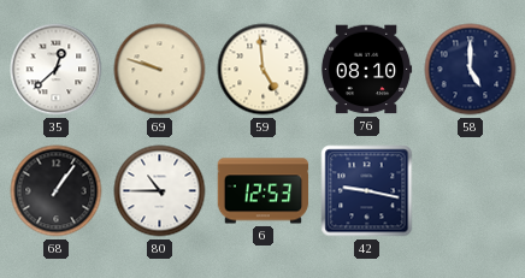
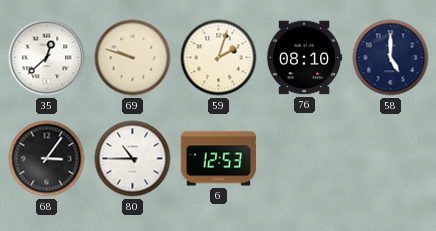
59: 4:59 -> 2:03 (219, 58)
68: 1:06 -> 3:06 (47, 159)
42: 9:17 -> none (367, 191)
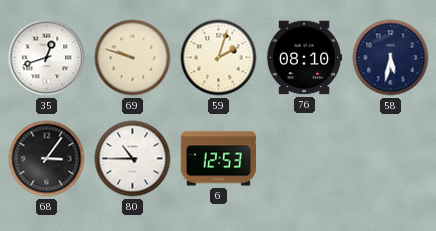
35: 12:38 -> 12:42 (47, 58)
58: 5:00 -> 5:32 (391, 58)
